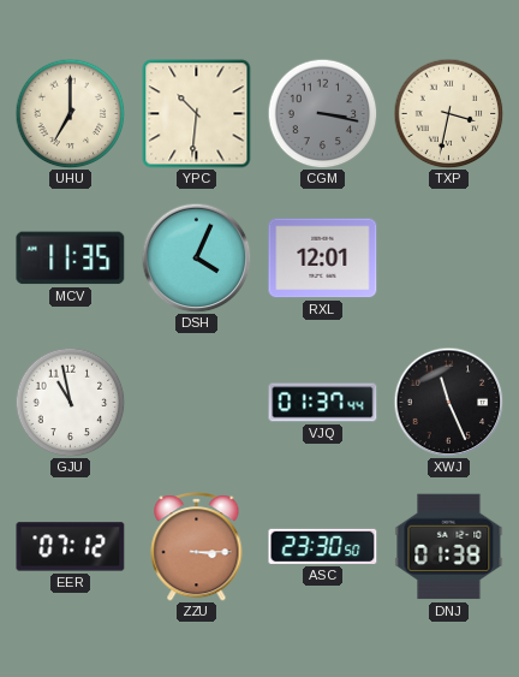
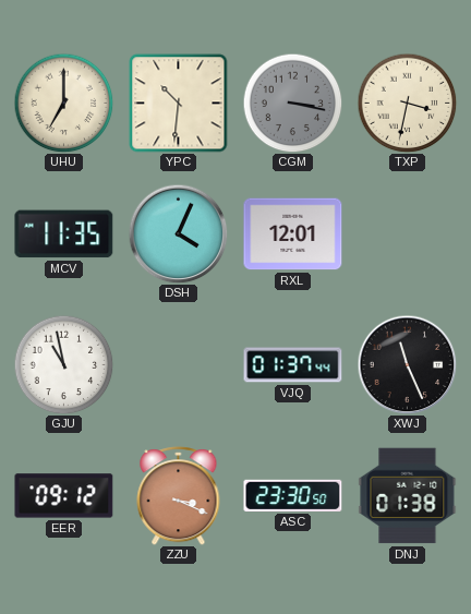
EER: 07:12 -> 09:12 (64, 496)
ZZU: 3:15 -> 3:19 (179, 496)
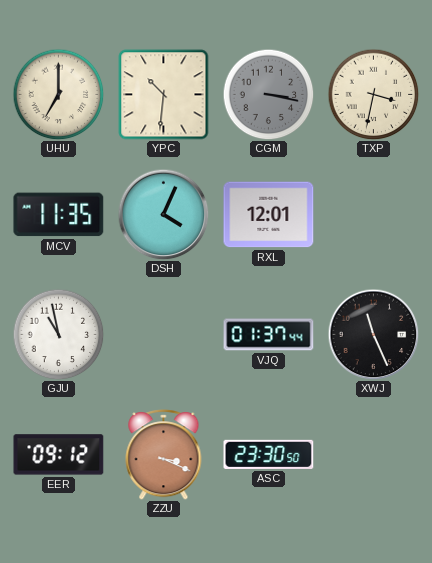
DNJ: 01:38 -> none (408, 496)
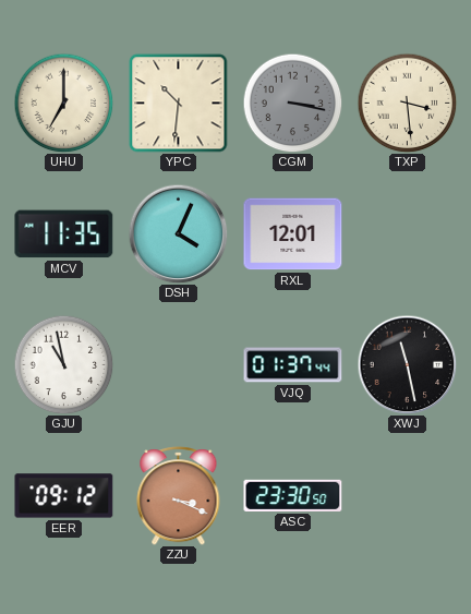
TXP: 3:32 -> 3:29 (407, 103)
XWJ: 11:26 -> 11:28 (407, 364)
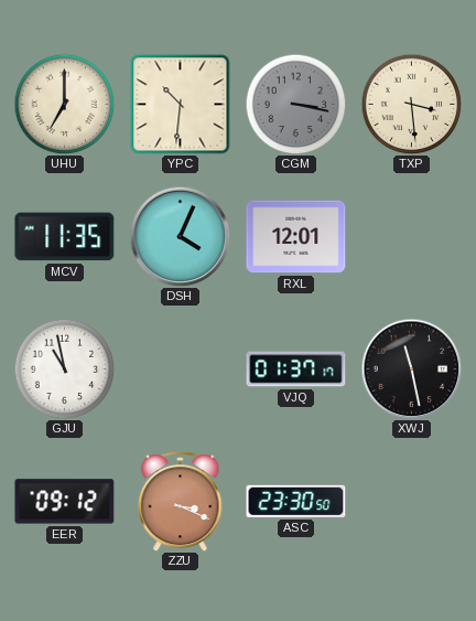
VJQ: 01:37:44 -> 01:37:17 (296, 370)
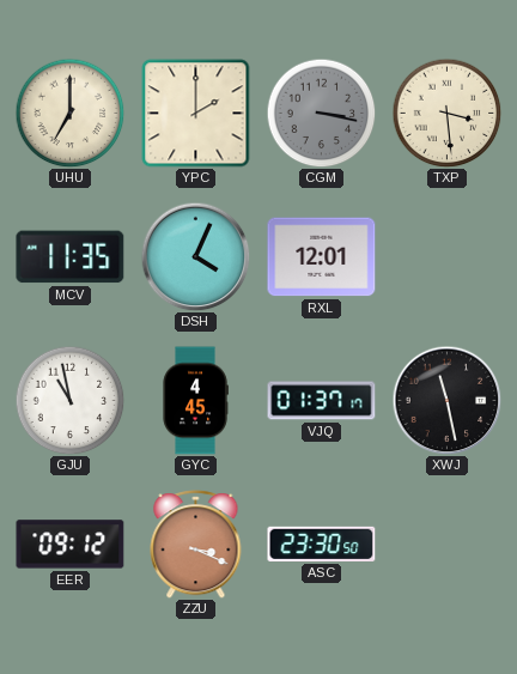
YPC: 10:31 -> 2:00 (196, 114)
GYC: none -> 4:45 (195, 401)
